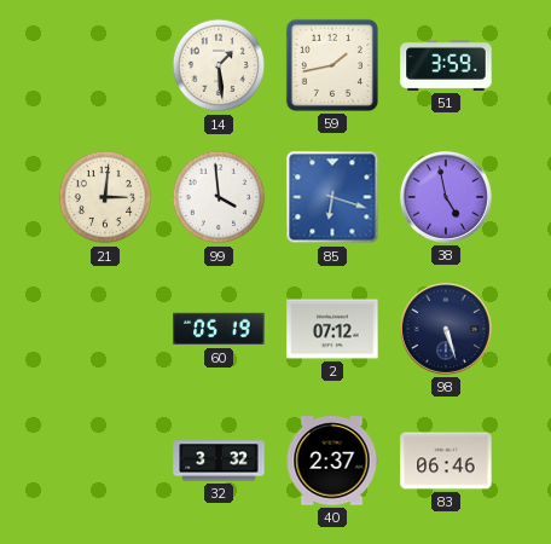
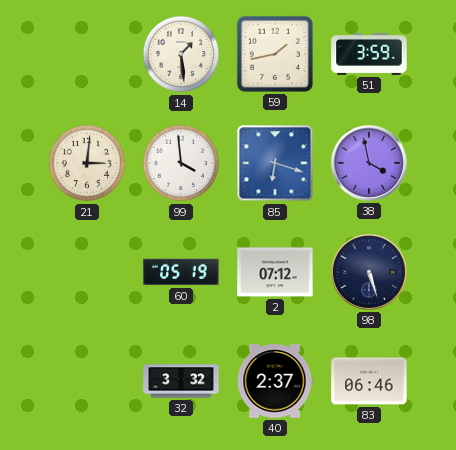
38: 4:58 -> 3:58 (369, 163)
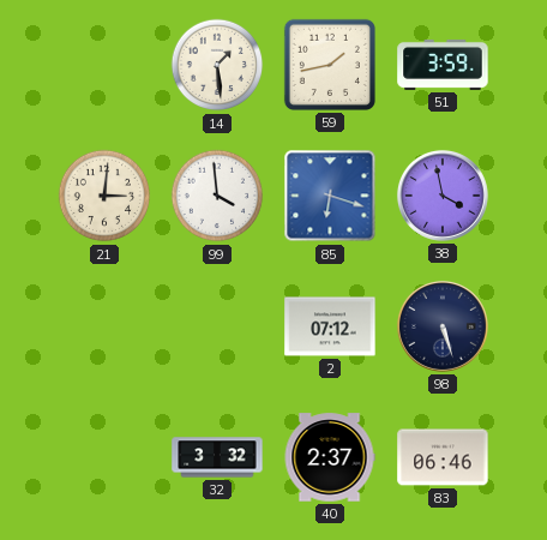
60: 05:19 -> none (181, 272)
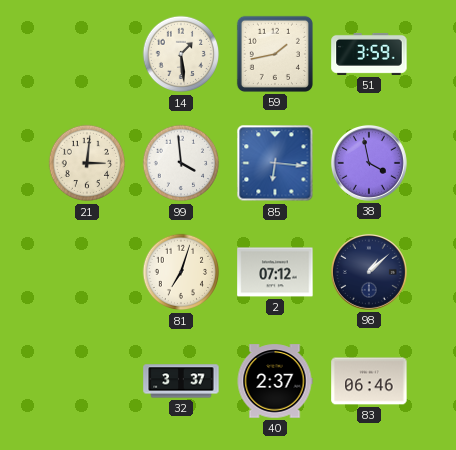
85: 6:18 -> 6:16 (275, 163)
81: none -> 7:03 (181, 272)
98: 5:27 -> 1:08 (369, 272)
32: 3:32 -> 3:37 (181, 381)
